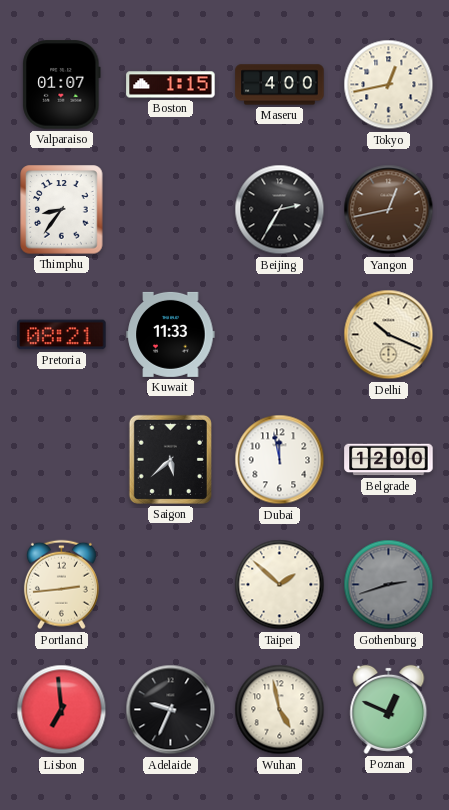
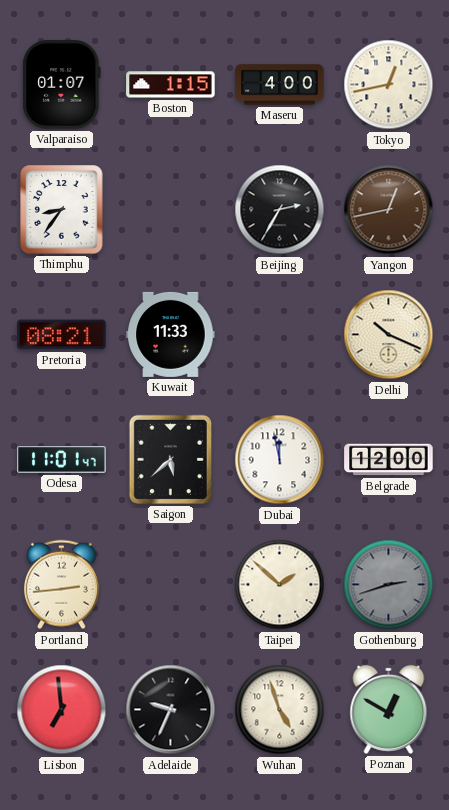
Odesa: none -> 11:01 (62, 460)
Wuhan: 4:58 -> 4:57 (280, 710)
Poznan: 12:49 -> 12:50 (389, 709)
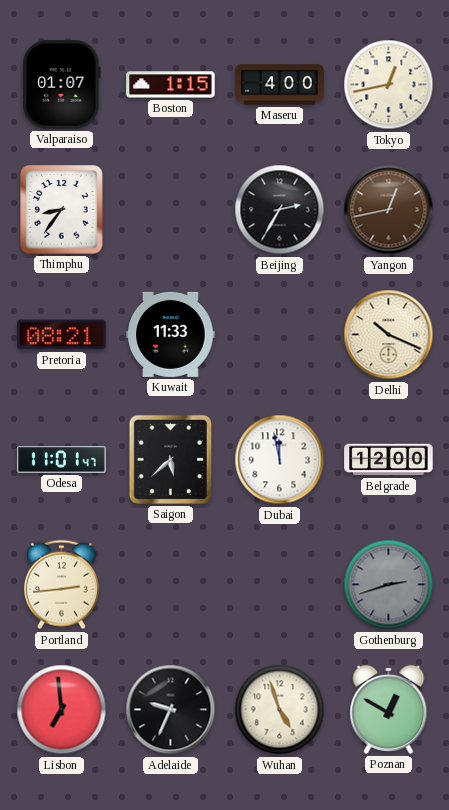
Taipei: 1:52 -> none (280, 585)
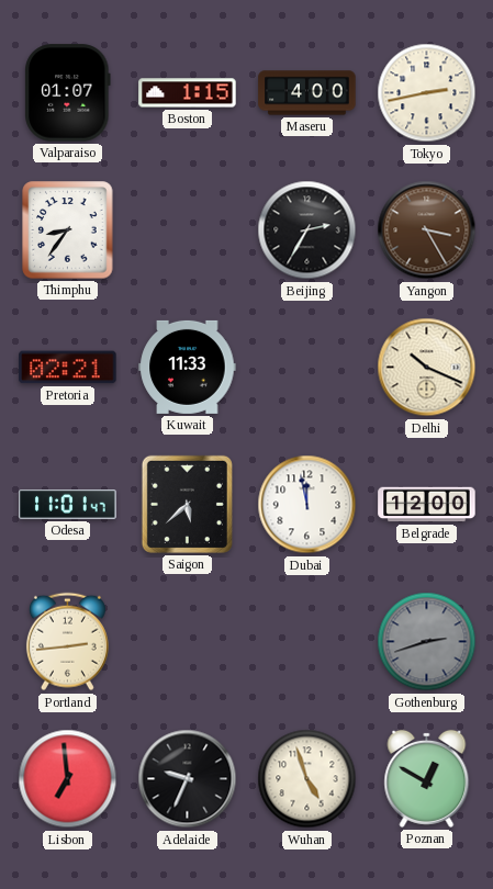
Tokyo: 12:43 -> 2:43 (427, 93)
Yangon: 12:43 -> 3:25 (427, 230)
Pretoria: 08:21 -> 02:21 (68, 368)
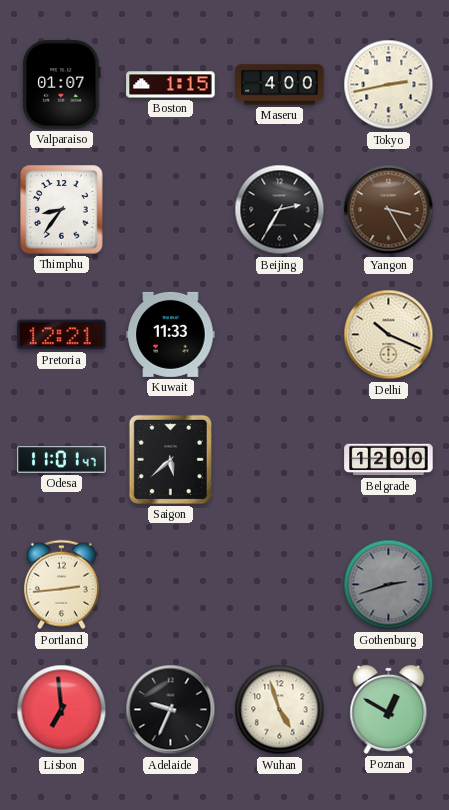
Pretoria: 02:21 -> 12:21 (62, 335)
Dubai: 11:58 -> none (307, 505)
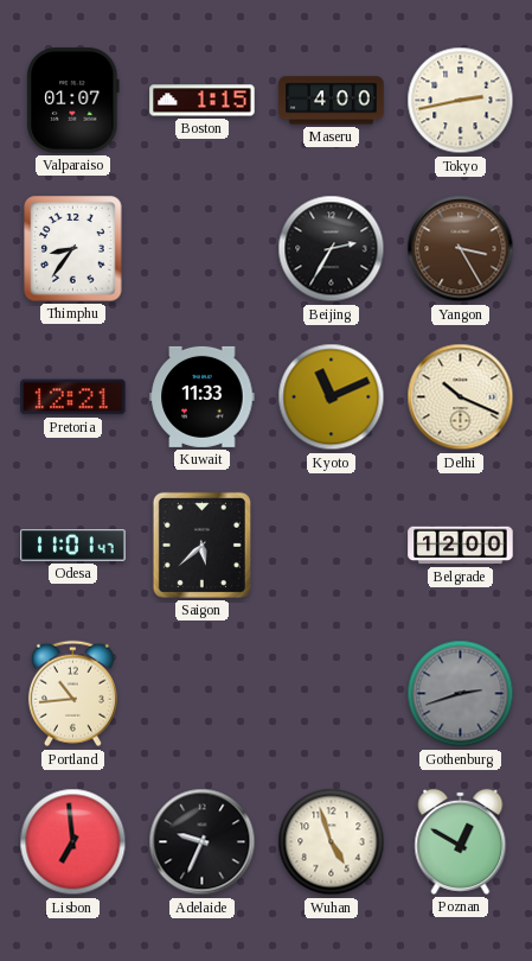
Kyoto: none -> 11:11 (332, 397)
Portland: 2:44 -> 10:44 (72, 694)
